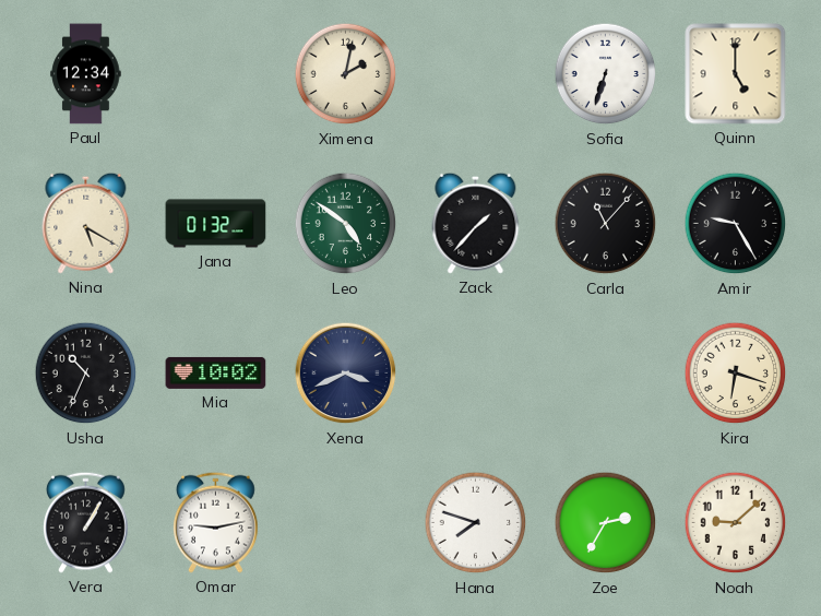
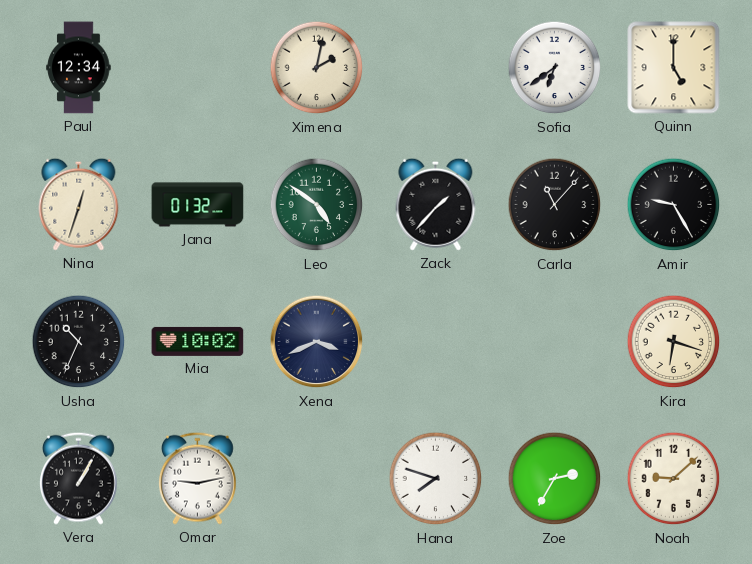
Sofia: 6:33 -> 6:39 (555, 68)
Nina: 5:20 -> 12:33 (79, 204)
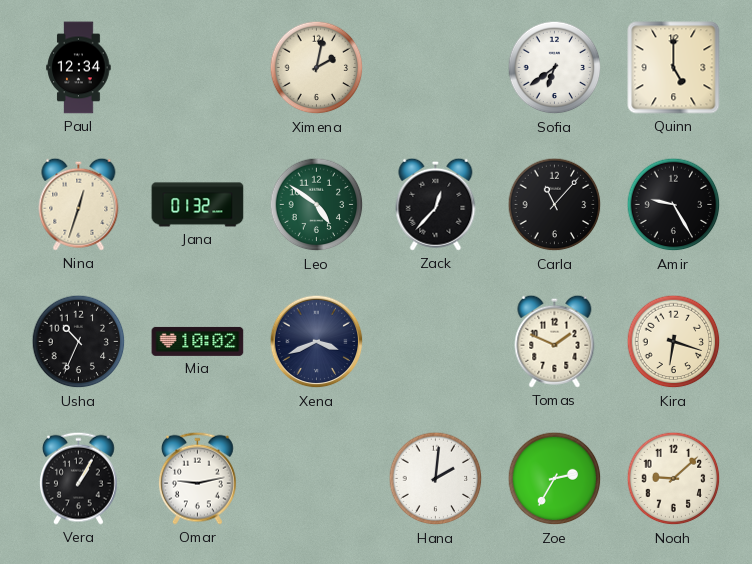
Zack: 1:37 -> 12:37 (436, 204)
Tomas: none -> 1:49 (555, 341)
Hana: 7:48 -> 2:01 (436, 479)
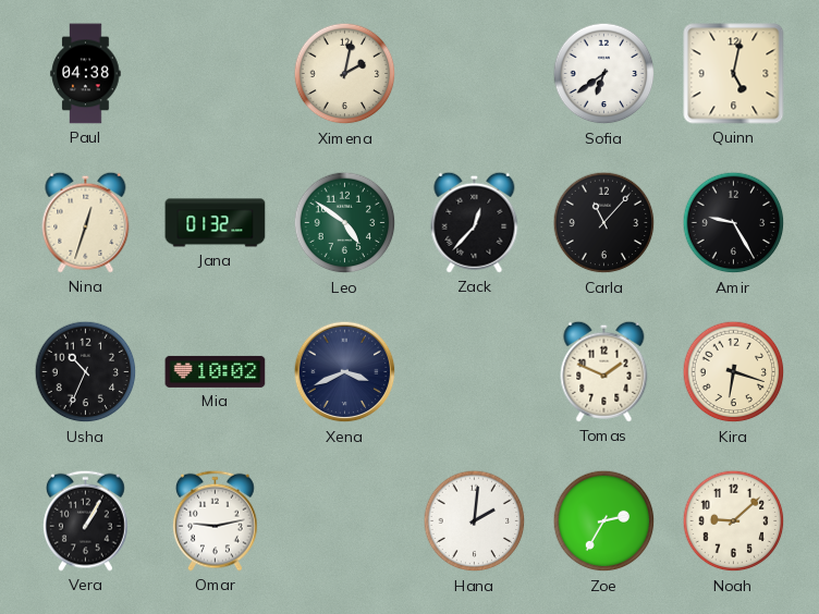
Paul: 12:34 -> 04:38 (86, 74)
Quinn: 5:00 -> 5:02 (734, 74)
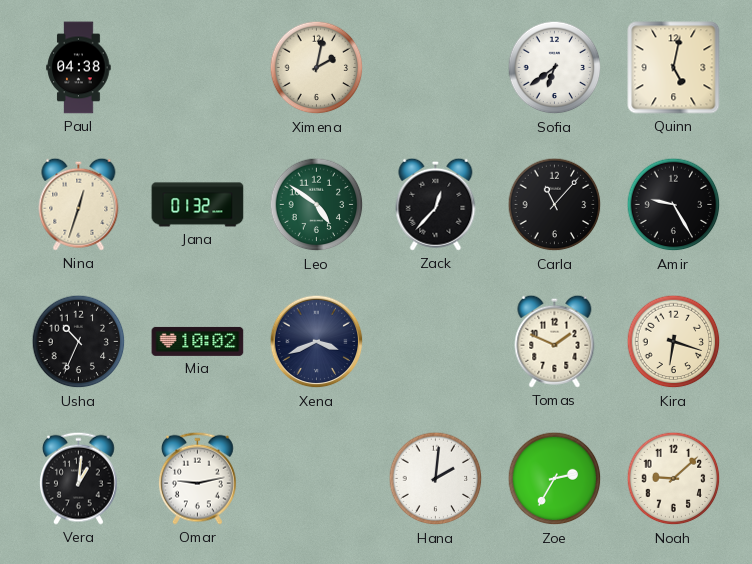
Vera: 1:05 -> 1:01 (78, 478)
